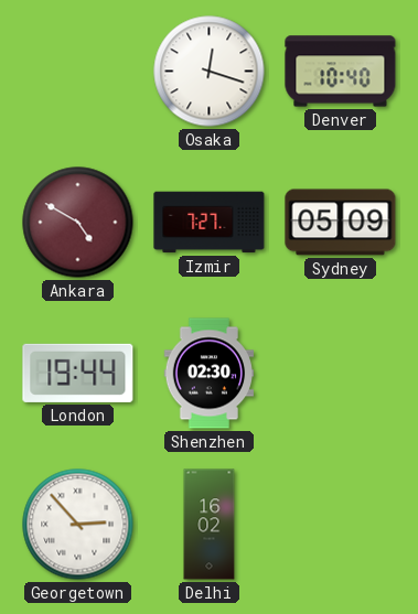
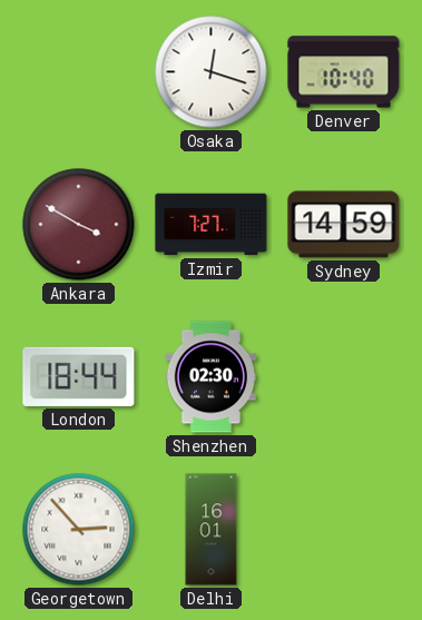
Ankara: 4:50 -> 3:50 (79, 225)
Sydney: 05:09 -> 14:59 (344, 225)
London: 19:44 -> 18:44 (79, 376)
Delhi: 16:02 -> 16:01 (212, 530)
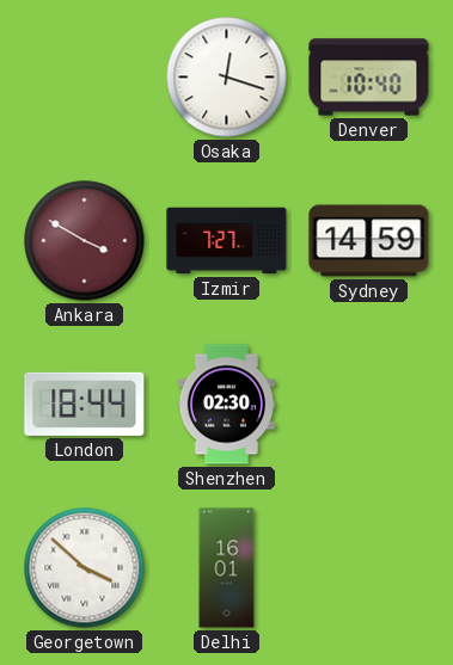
Georgetown: 2:53 -> 3:52 (85, 568)
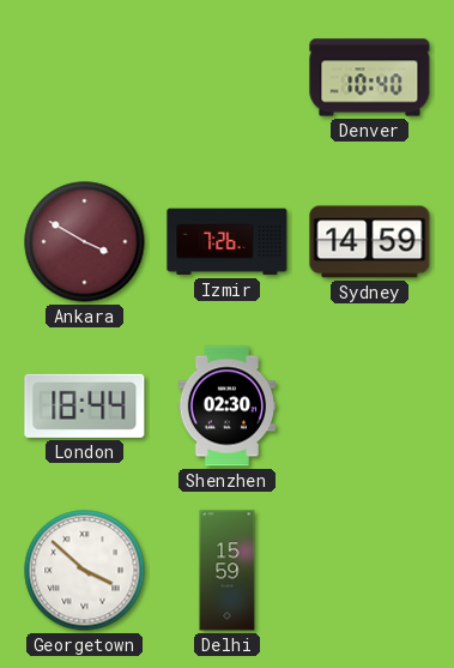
Osaka: 12:18 -> none (227, 78)
Izmir: 7:27 -> 7:26 (228, 242)
Delhi: 16:01 -> 15:59 (228, 571)
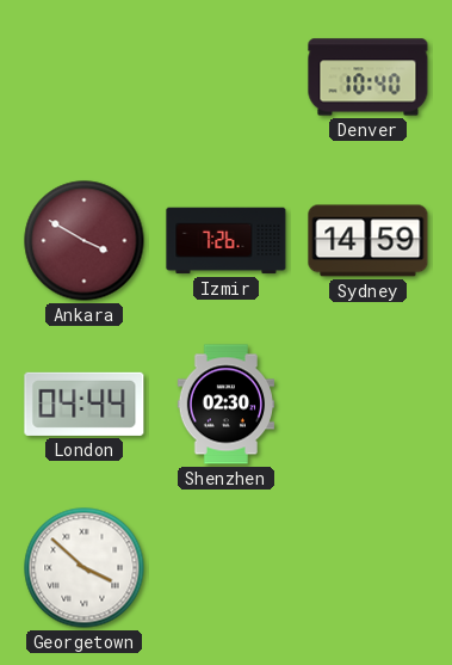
London: 18:44 -> 04:44 (85, 404)
Delhi: 15:59 -> none (228, 571)
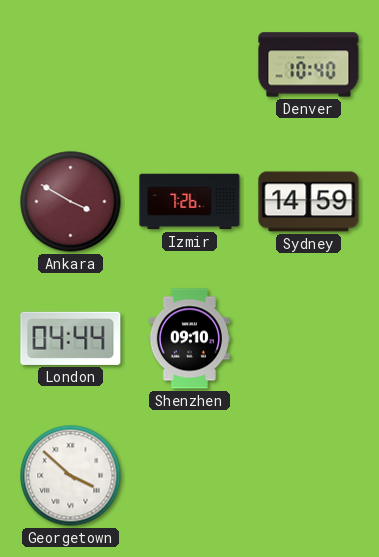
Shenzhen: 02:30 -> 09:10 (190, 339)
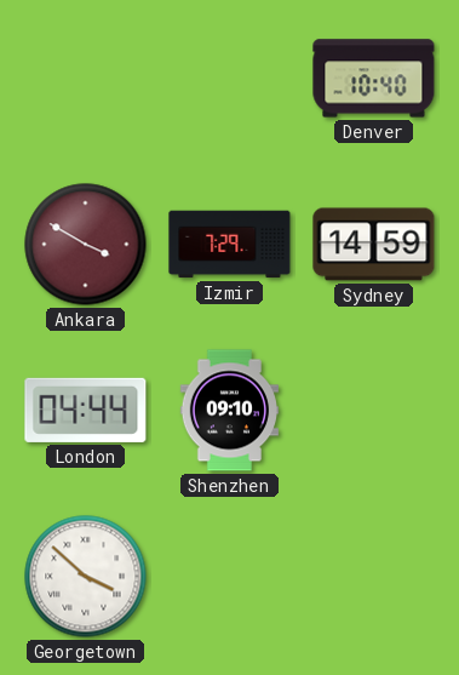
Izmir: 7:26 -> 7:29 (230, 245)
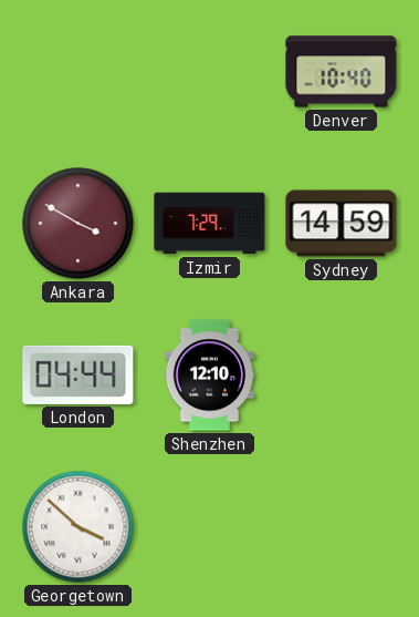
Shenzhen: 09:10 -> 12:10 (210, 376)
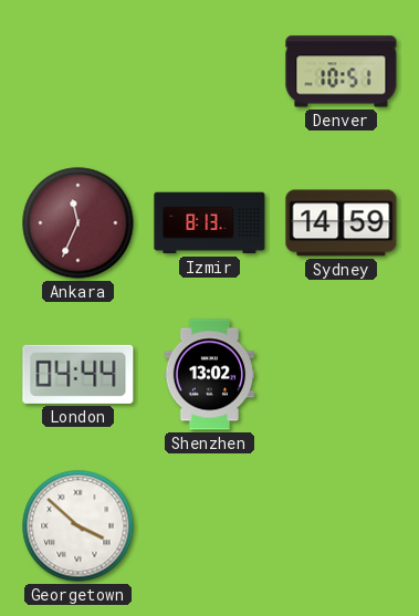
Denver: 10:40 -> 10:51 (342, 72)
Ankara: 3:50 -> 11:34 (78, 223)
Izmir: 7:29 -> 8:13 (210, 223)
Shenzhen: 12:10 -> 13:02 (210, 375)
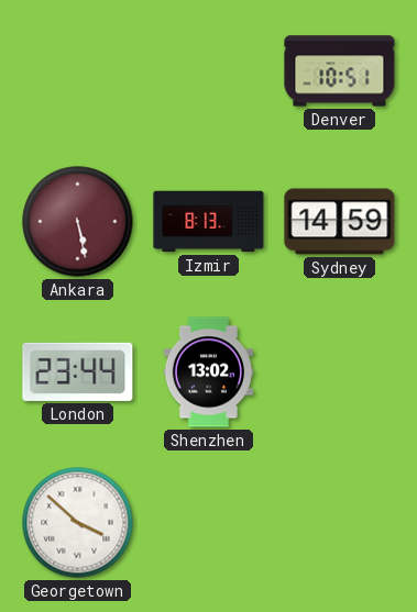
Ankara: 11:34 -> 5:28 (78, 222)
London: 04:44 -> 23:44 (78, 371)
